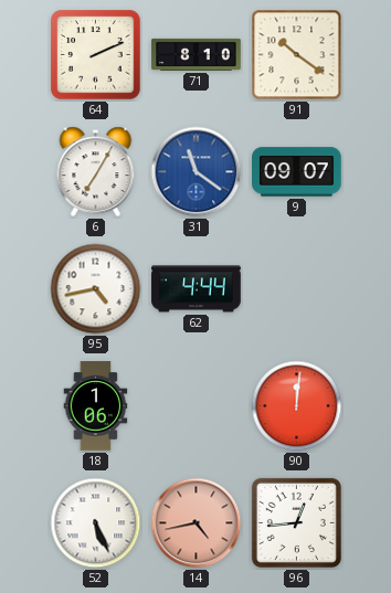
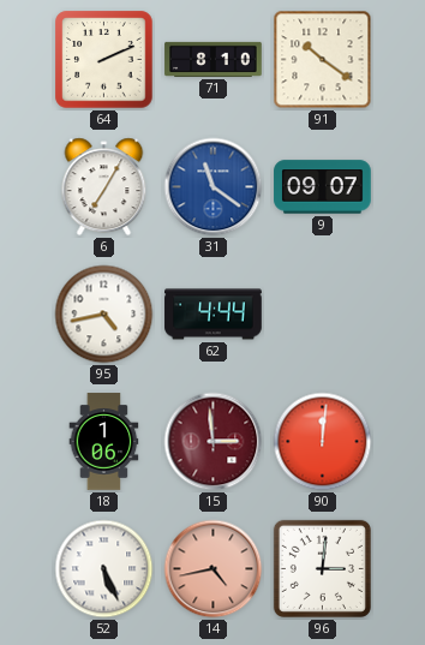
15: none -> 2:59 (214, 442)
96: 12:44 -> 3:01 (322, 568)
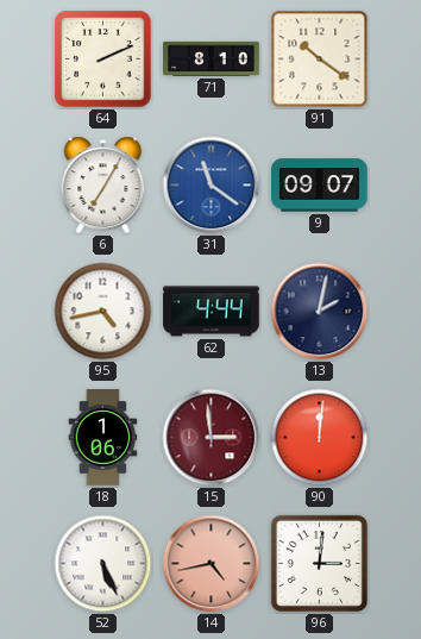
13: none -> 2:02 (320, 312)
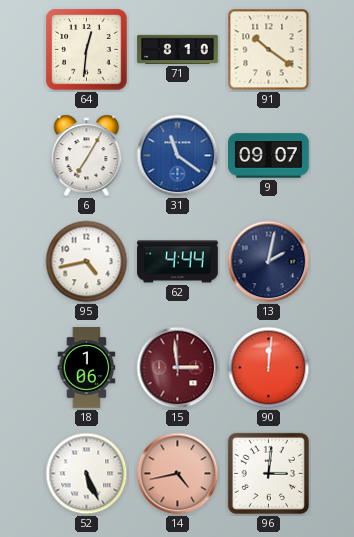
64: 2:11 -> 12:31 (87, 50)
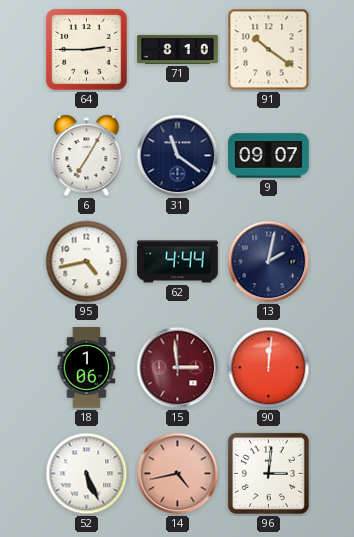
64: 12:31 -> 2:45 (87, 50)
31 dial: blue -> navy (178, 156)
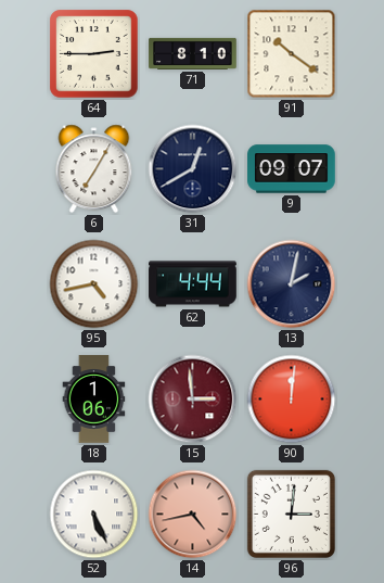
31: 11:21 -> 12:40 (193, 169)
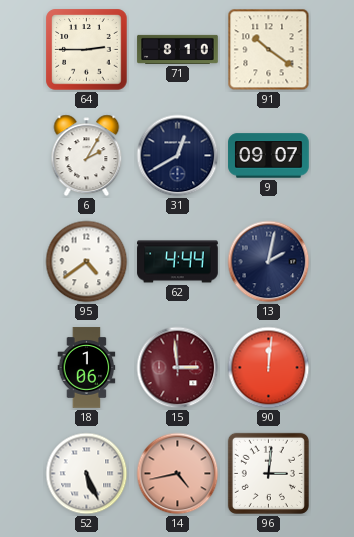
6: 7:05 -> 2:05 (87, 156)
95: 4:43 -> 4:39 (87, 262)
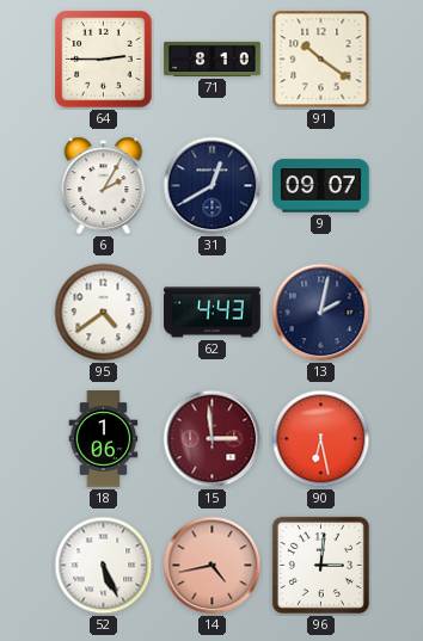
62: 4:44 -> 4:43 (213, 313)
90: 12:01 -> 6:28 (321, 439)
